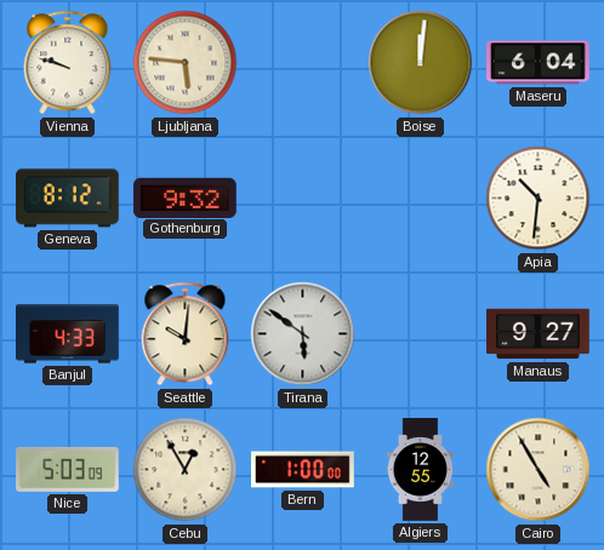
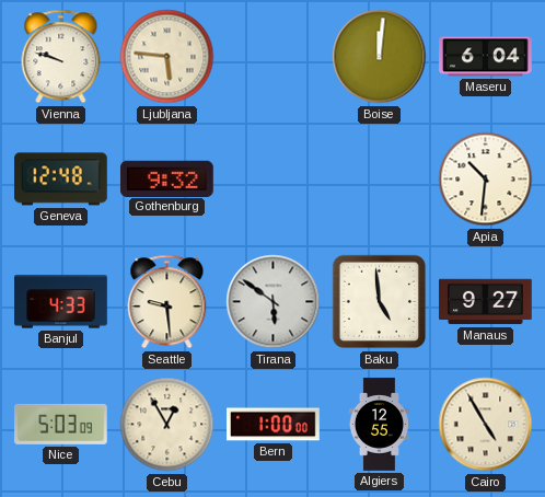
Geneva: 8:12 -> 12:48 (61, 180)
Seattle: 10:01 -> 9:29 (167, 302)
Baku: none -> 4:59 (380, 302)
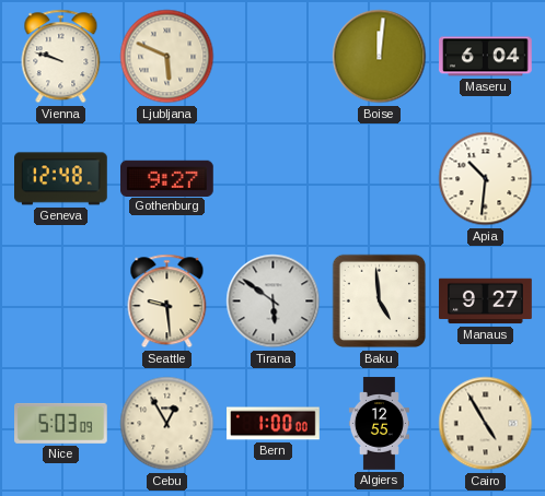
Ljubljana: 5:46 -> 5:49 (167, 57)
Gothenburg: 9:32 -> 9:27 (167, 178)
Banjul: 4:33 -> none (61, 302)
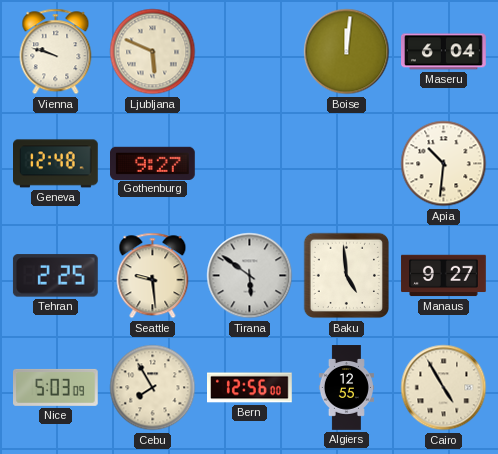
Tehran: none -> 2:25 (55, 276)
Cebu: 12:55 -> 7:55 (153, 388)
Bern: 1:00 -> 12:56 (250, 388)
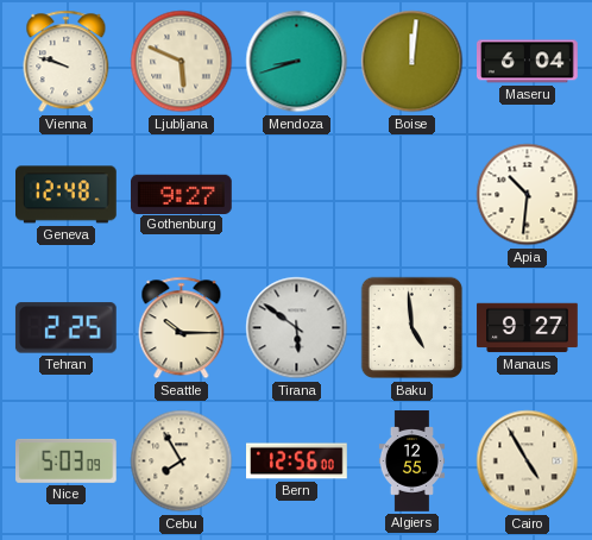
Mendoza: none -> 8:42 (297, 62)
Seattle: 9:29 -> 10:15 (182, 328)
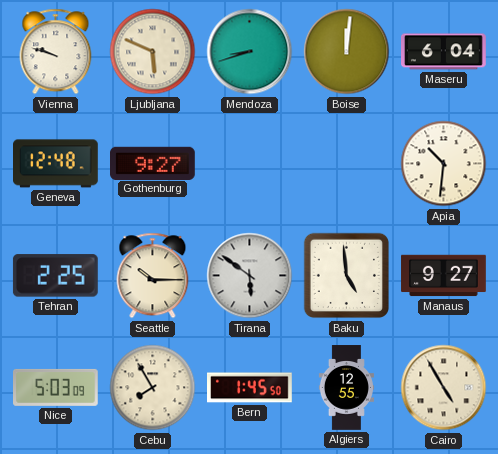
Bern: 12:56 -> 1:45 (250, 388)
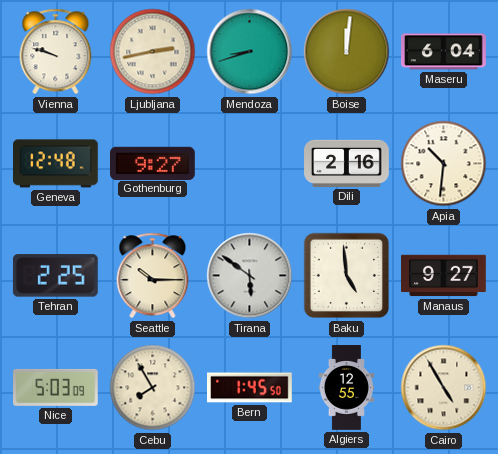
Ljubljana: 5:49 -> 2:43 (153, 52)
Dili: none -> 2:16 (347, 163)
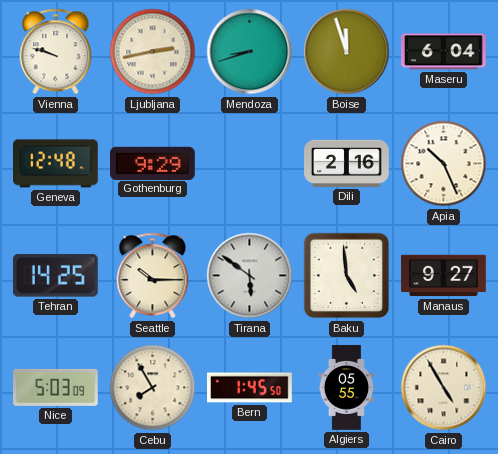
Boise: 12:01 -> 11:57 (347, 52)
Gothenburg: 9:27 -> 9:29 (153, 163)
Apia: 10:31 -> 10:26 (444, 164)
Tehran: 2:25 -> 14:25 (55, 276)
Algiers: 12:55 -> 05:55 (346, 388)
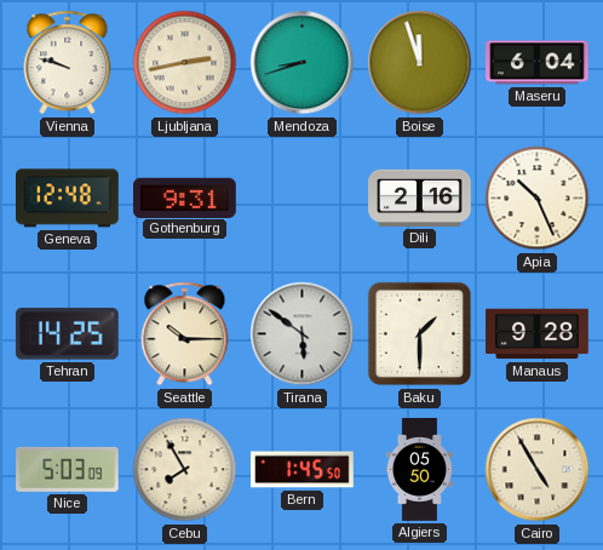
Gothenburg: 9:29 -> 9:31 (185, 197)
Baku: 4:59 -> 1:30 (420, 334)
Manaus: 9:27 -> 9:28 (538, 334)
Algiers: 05:55 -> 05:50 (419, 470)
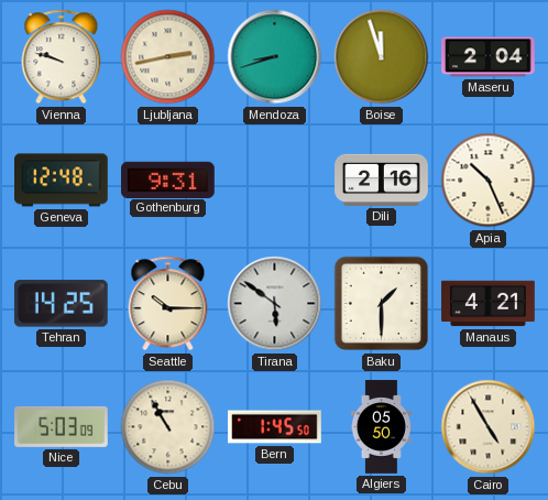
Maseru: 6:04 -> 2:04 (489, 57)
Manaus: 9:28 -> 4:21 (489, 304)
Cebu: 7:55 -> 10:55 (168, 427)
